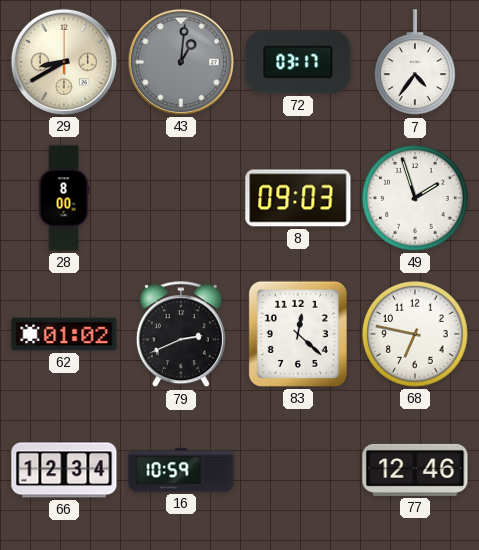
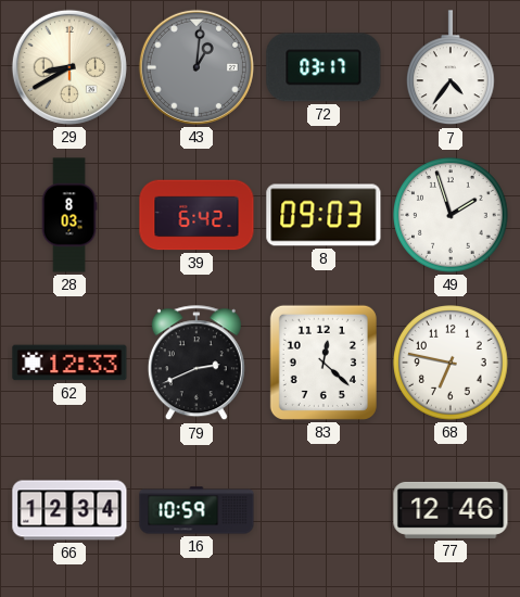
28: 8:00 -> 8:03 (69, 215)
39: none -> 6:42 (196, 215)
62: 01:02 -> 12:33 (69, 363)
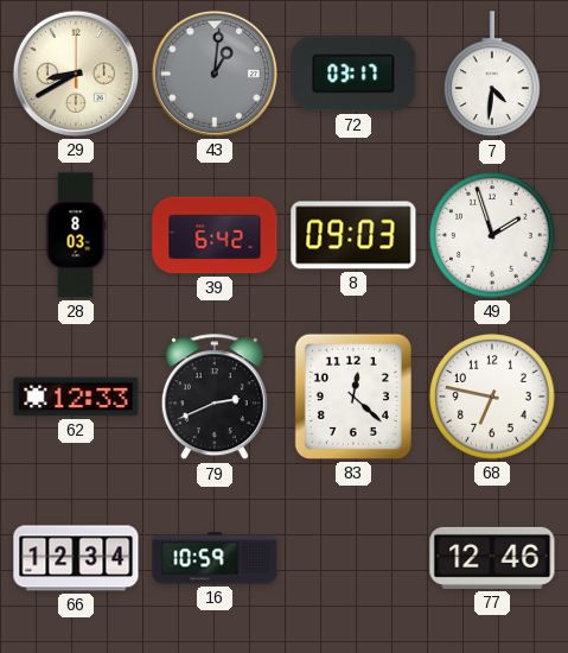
7: 4:36 -> 4:31 (493, 75)
